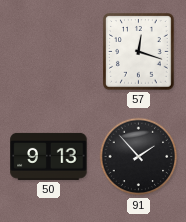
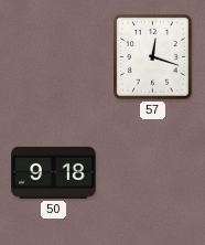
50: 9:13 -> 9:18 (54, 172)
91: 1:53 -> none (139, 157)
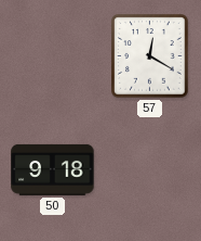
57: 12:18 -> 12:20 (150, 56)
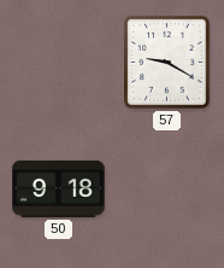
57: 12:20 -> 9:20 (167, 63)
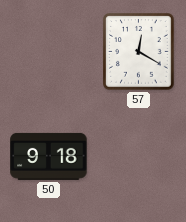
57: 9:20 -> 12:20 (139, 52)
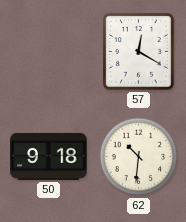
62: none -> 10:31 (139, 157)
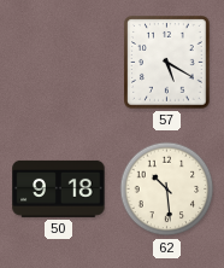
57: 12:20 -> 5:20 (167, 63)
62: 10:31 -> 10:29 (167, 190)
